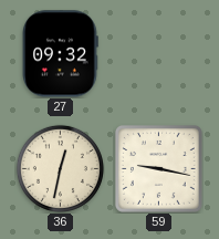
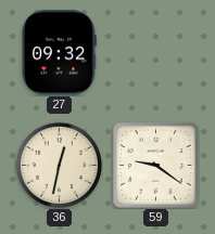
59: 9:17 -> 9:21 (155, 165)
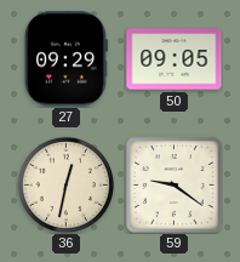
27: 09:32 -> 09:29 (67, 59)
50: none -> 09:05 (175, 59)
